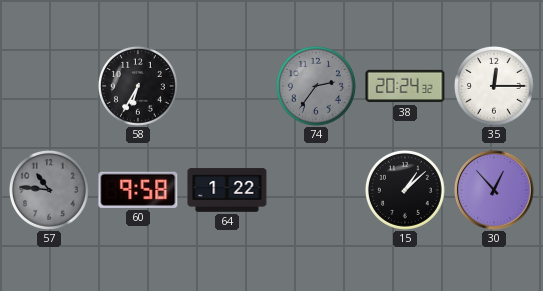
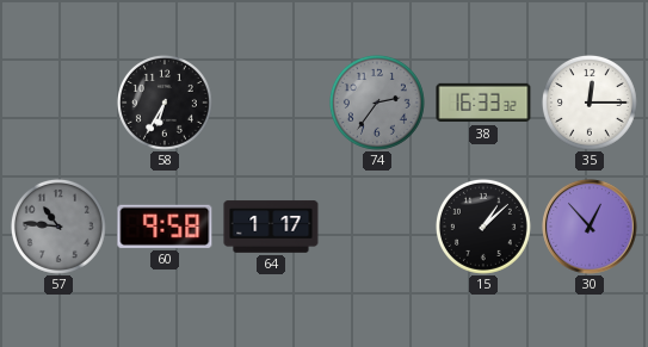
38: 20:24 -> 16:33 (483, 103)
64: 1:22 -> 1:17 (271, 227)
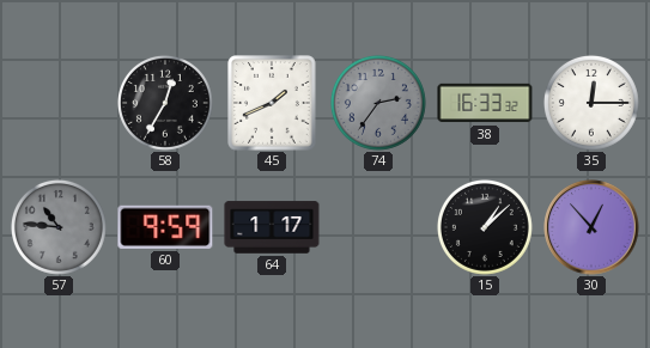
58: 6:35 -> 12:35 (165, 103)
45: none -> 1:41 (272, 103)
60: 9:58 -> 9:59 (165, 227)
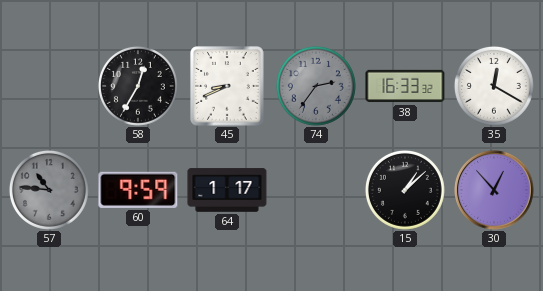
45: 1:41 -> 8:41 (227, 86)
35: 12:15 -> 12:20 (494, 86)
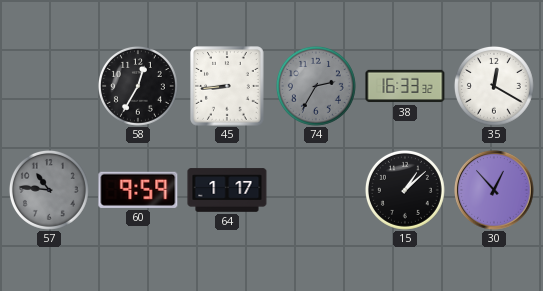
45: 8:41 -> 8:44 (227, 86)
74: 2:36 -> 2:35 (316, 86)
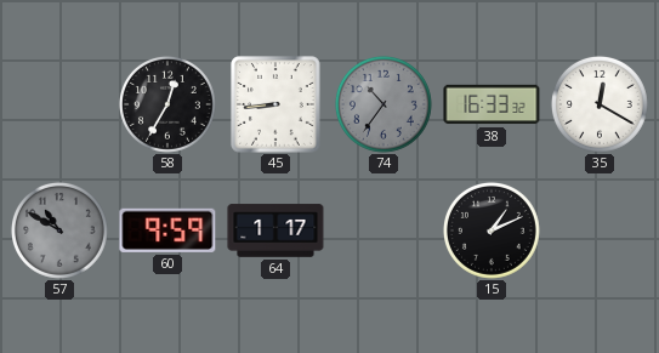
74: 2:35 -> 10:36 (384, 104)
57: 10:46 -> 10:50 (59, 230)
15: 1:08 -> 1:11 (492, 230)
30: 12:53 -> none (494, 190)
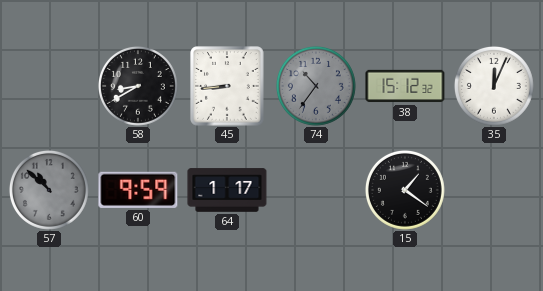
58: 12:35 -> 8:40 (138, 86)
38: 16:33 -> 15:12 (405, 86)
35: 12:20 -> 12:04 (494, 86)
57: 10:50 -> 10:52 (49, 190)
15: 1:11 -> 1:21 (405, 190)
